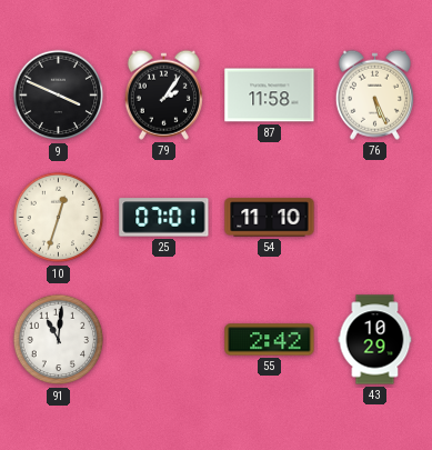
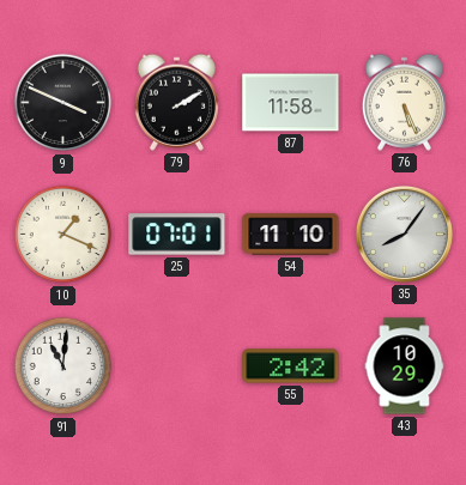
79: 2:06 -> 2:10 (176, 102)
10: 12:33 -> 1:19 (63, 235)
35: none -> 8:06 (404, 234)
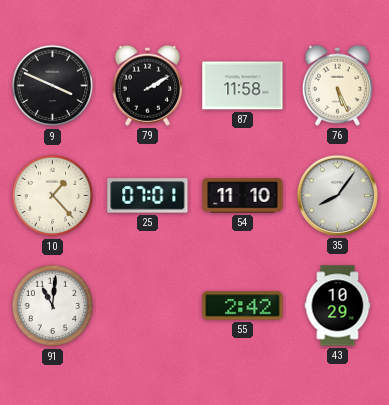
10: 1:19 -> 1:23 (53, 196)
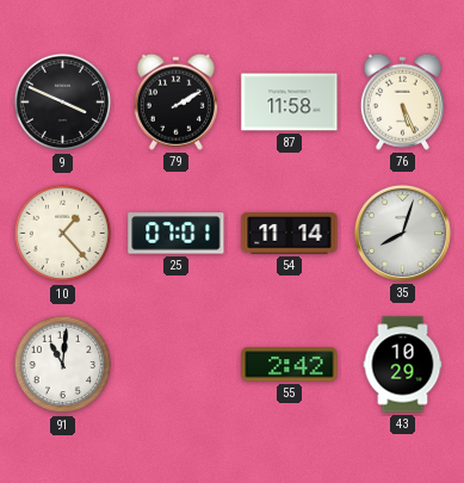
54: 11:10 -> 11:14 (290, 234)
35: 8:06 -> 8:03 (402, 233)
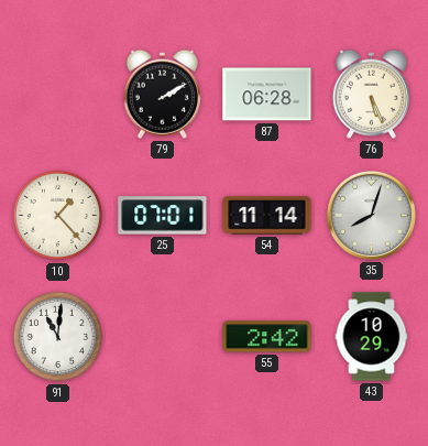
9: 3:49 -> none (63, 103)
87: 11:58 -> 06:28 (267, 95)
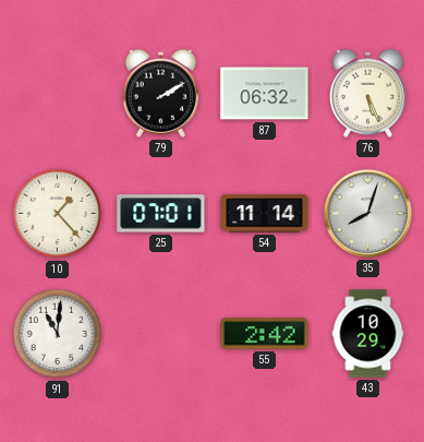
87: 06:28 -> 06:32 (265, 94)
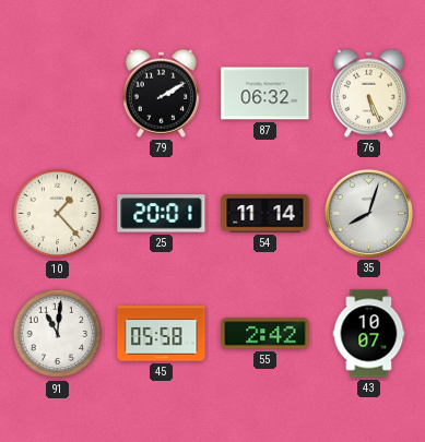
25: 07:01 -> 20:01 (162, 214)
45: none -> 05:58 (162, 334)
43: 10:29 -> 10:07 (369, 334)
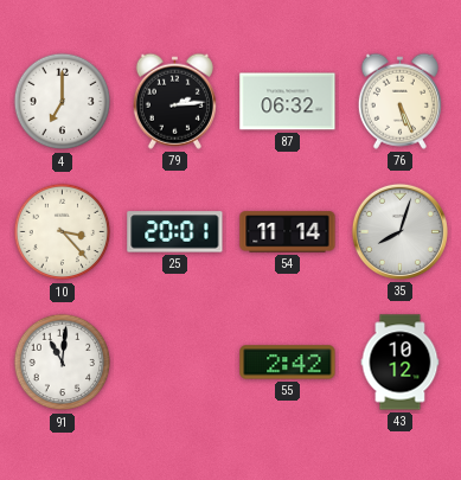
4: none -> 7:00 (63, 102)
79: 2:10 -> 2:14 (174, 101)
10: 1:23 -> 3:23 (63, 232)
45: 05:58 -> none (162, 334)
43: 10:07 -> 10:12 (401, 363)
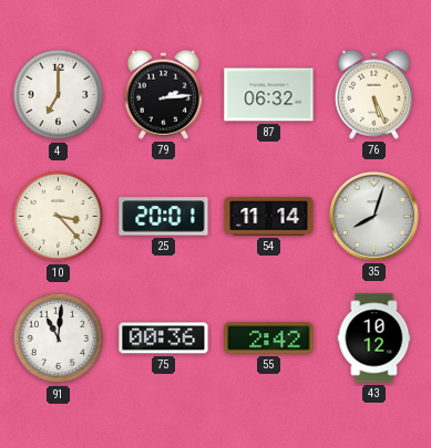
75: none -> 00:36 (164, 338)
